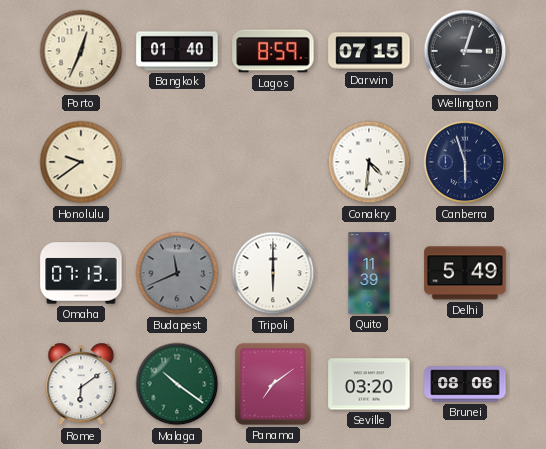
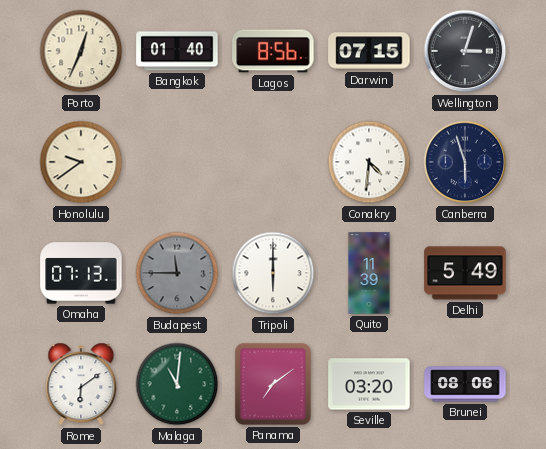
Lagos: 8:59 -> 8:56 (273, 51)
Budapest: 11:41 -> 11:45 (177, 273)
Malaga: 10:21 -> 11:01 (177, 384)
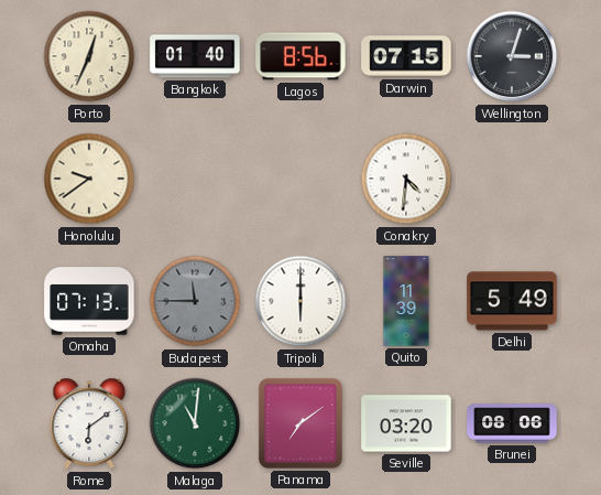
Canberra: 5:57 -> none (465, 162)
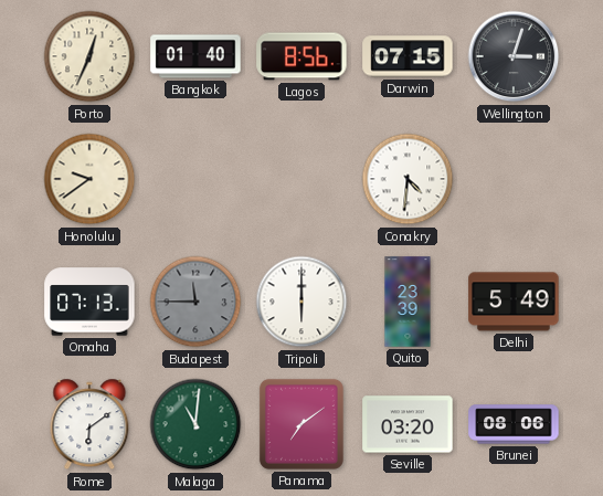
Quito: 11:39 -> 23:39 (408, 302)
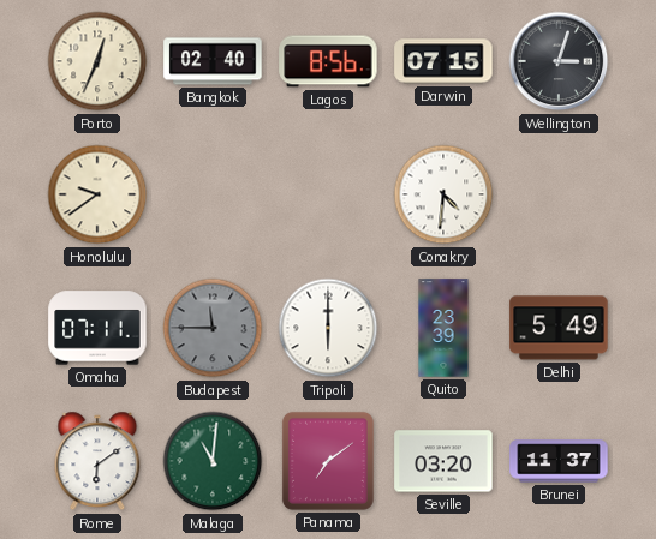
Bangkok: 01:40 -> 02:40 (213, 61)
Omaha: 07:13 -> 07:11 (97, 328)
Brunei: 08:06 -> 11:37 (559, 461)
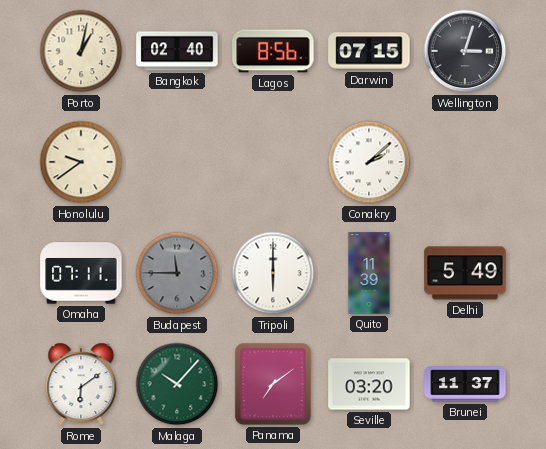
Porto: 12:34 -> 1:02 (81, 51)
Conakry: 4:31 -> 2:08 (369, 162)
Quito: 23:39 -> 11:39 (369, 273)
Malaga: 11:01 -> 10:07 (177, 384)
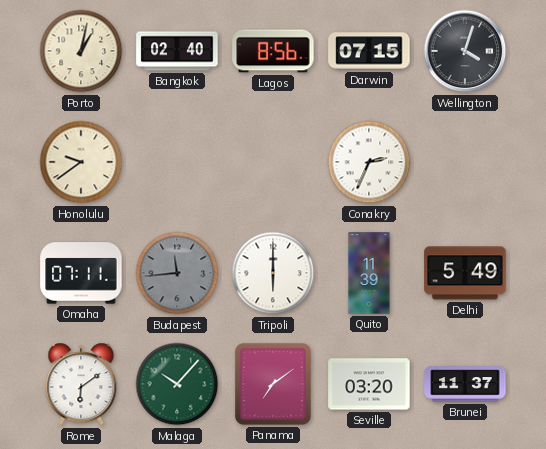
Wellington: 3:03 -> 4:03 (465, 51)
Conakry: 2:08 -> 2:34 (369, 162)
Budapest: 11:45 -> 11:44 (177, 273)
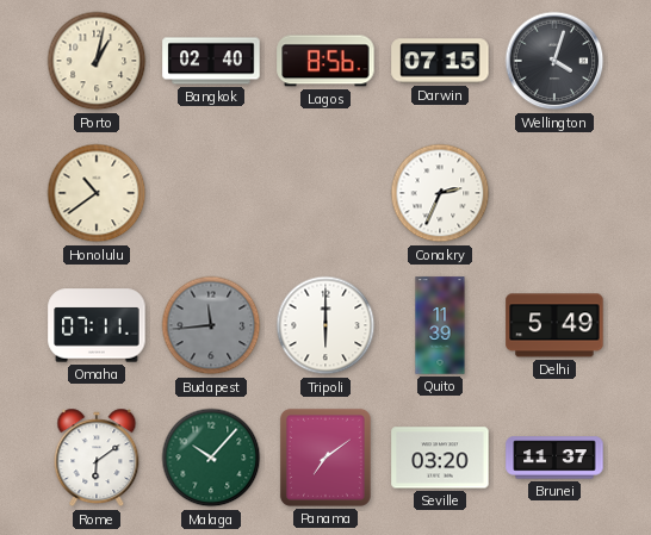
Honolulu: 9:39 -> 10:39 (97, 193)
